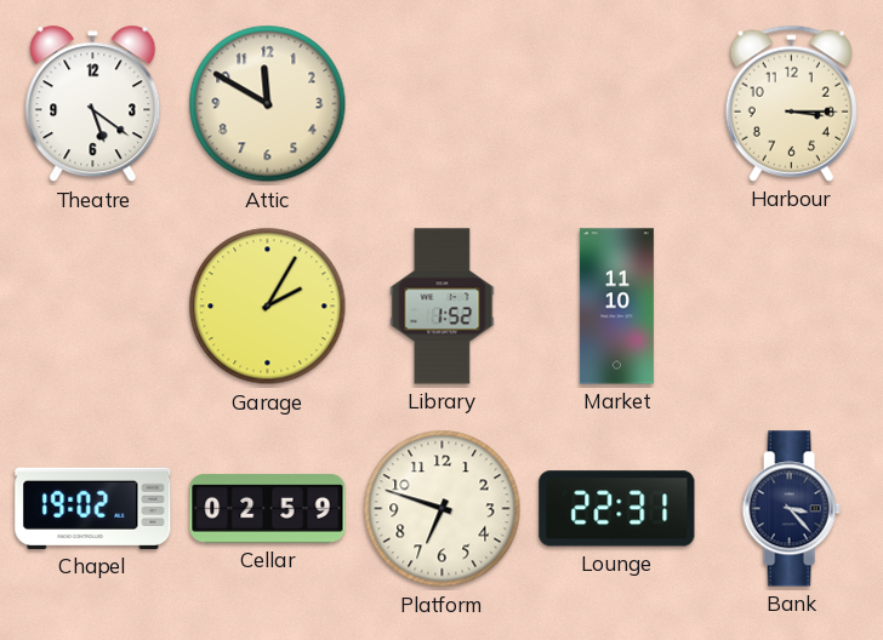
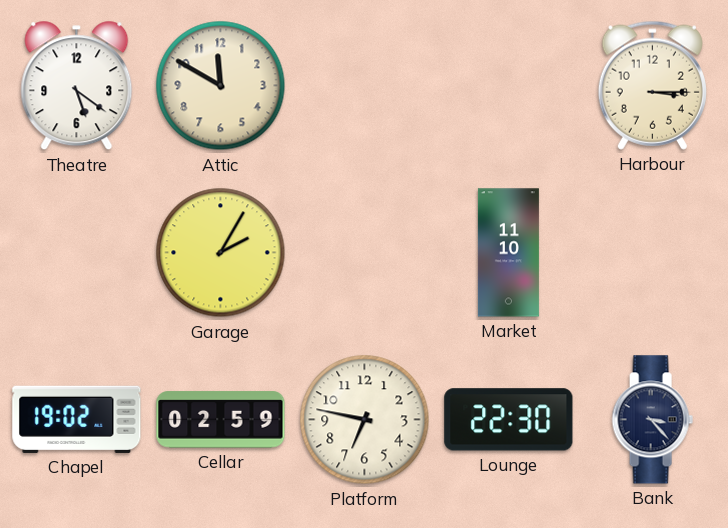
Library: 1:52 -> none (443, 307)
Platform: 6:48 -> 6:47 (365, 420)
Lounge: 22:31 -> 22:30 (509, 420)
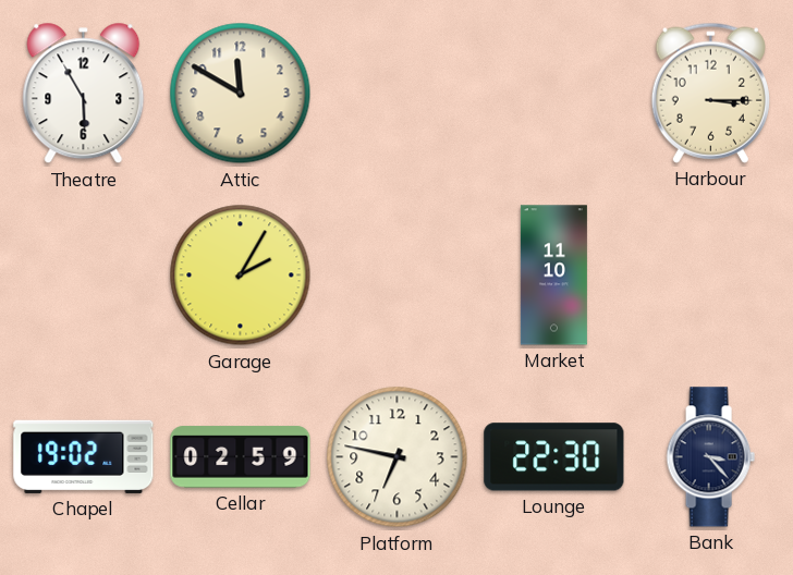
Theatre: 5:21 -> 5:55 (84, 94)
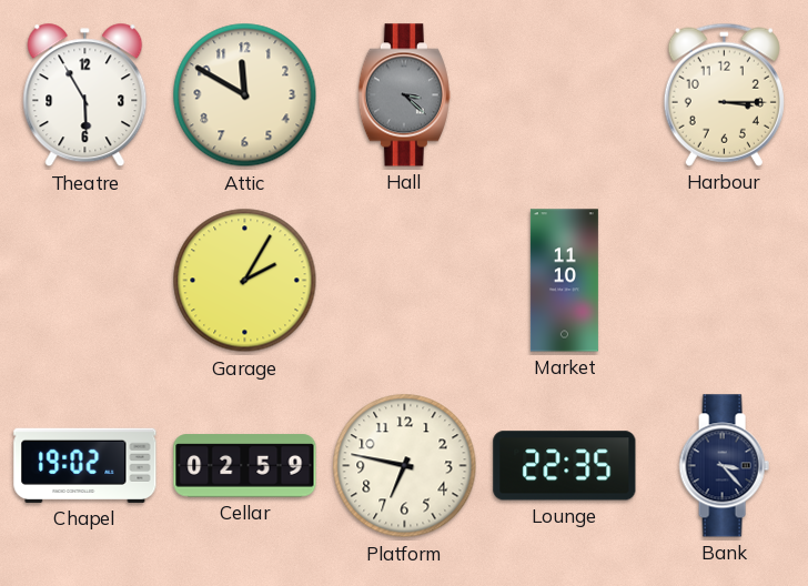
Hall: none -> 3:22 (404, 95)
Lounge: 22:30 -> 22:35 (565, 466)
